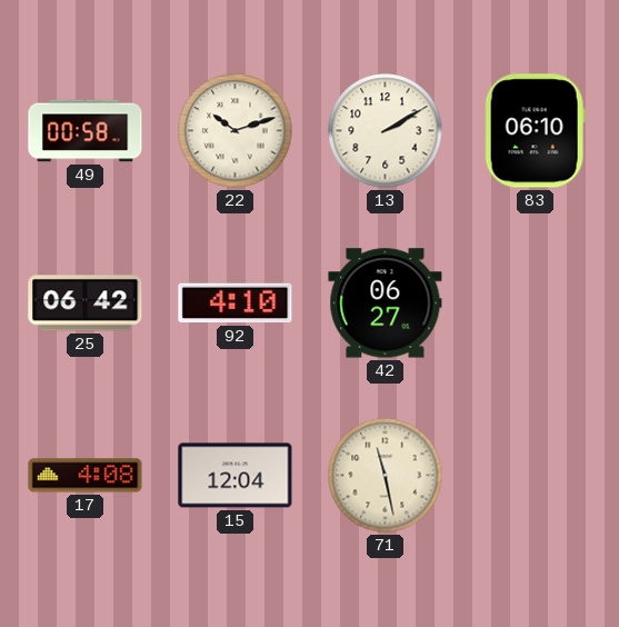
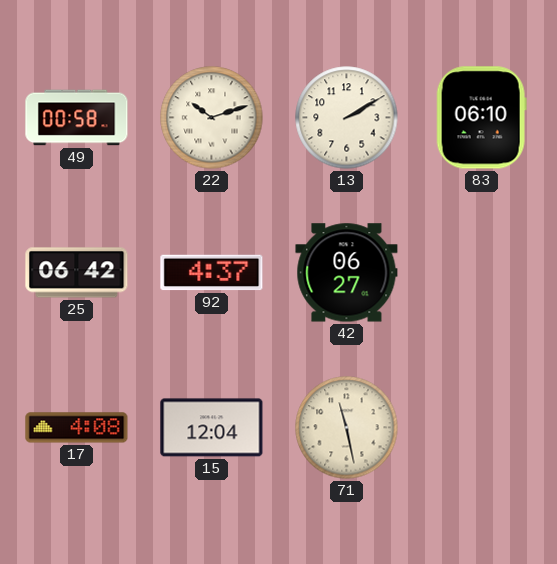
92: 4:10 -> 4:37 (212, 273)
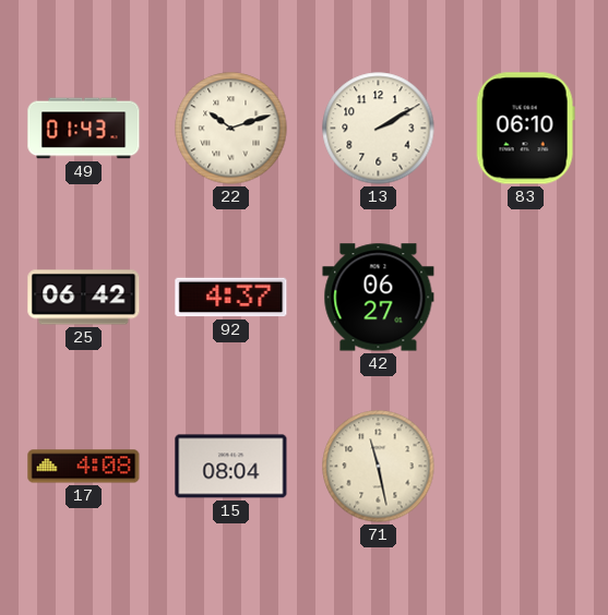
49: 00:58 -> 01:43 (84, 129)
15: 12:04 -> 08:04 (231, 467)
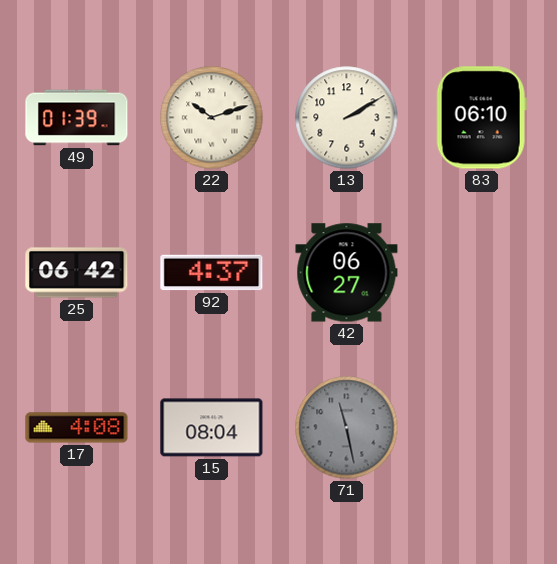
49: 01:43 -> 01:39 (77, 118)
71 dial: cream -> grey (347, 428)
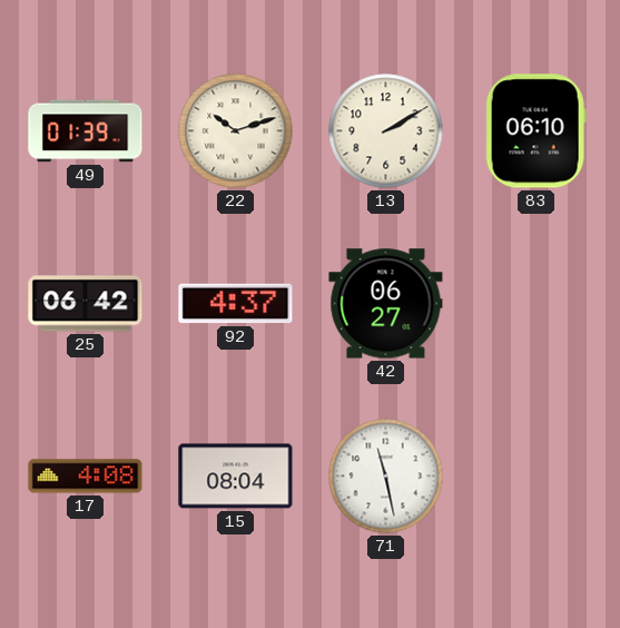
71 dial: grey -> white (386, 477)
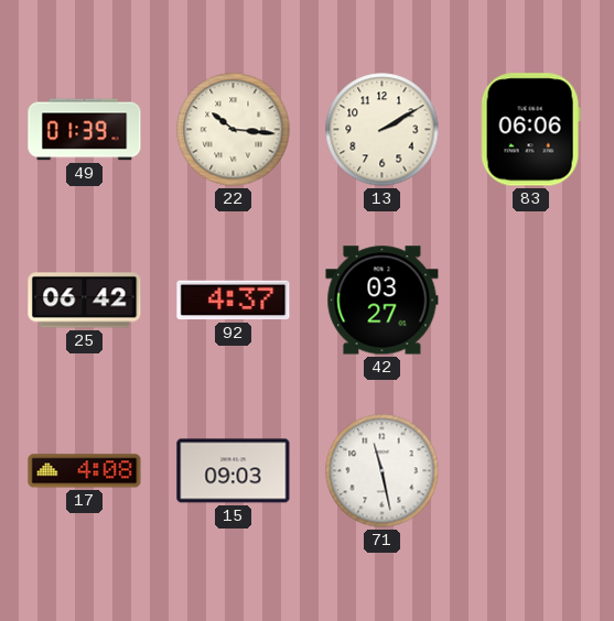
22: 10:12 -> 10:16 (234, 130)
83: 06:10 -> 06:06 (530, 130)
42: 06:27 -> 03:27 (383, 301)
15: 08:04 -> 09:03 (234, 471)
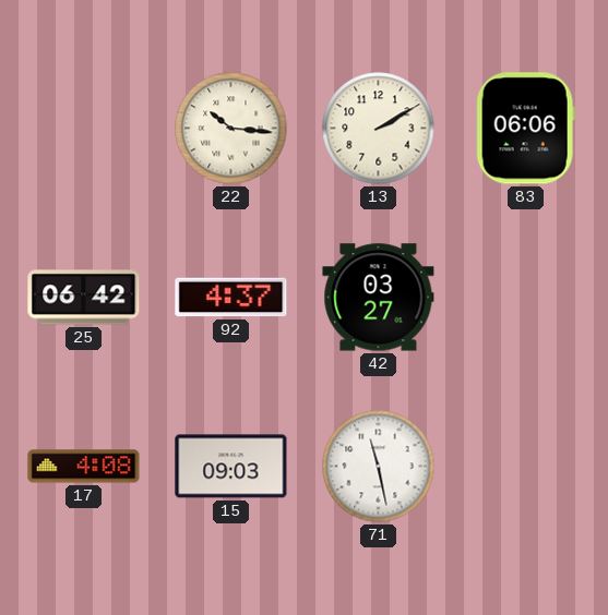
49: 01:39 -> none (85, 130)
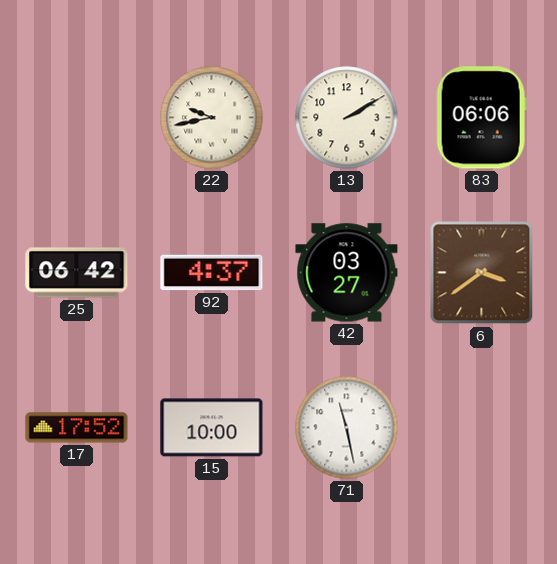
22: 10:16 -> 9:43 (212, 118)
6: none -> 3:39 (482, 273)
17: 4:08 -> 17:52 (77, 428)
15: 09:03 -> 10:00 (212, 428)
